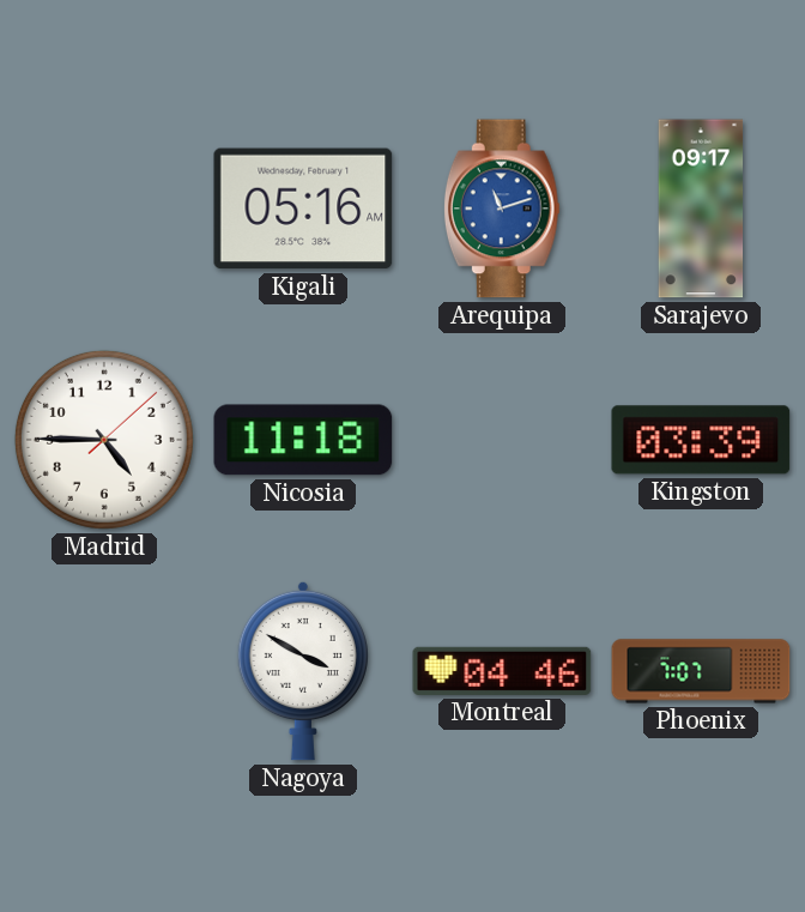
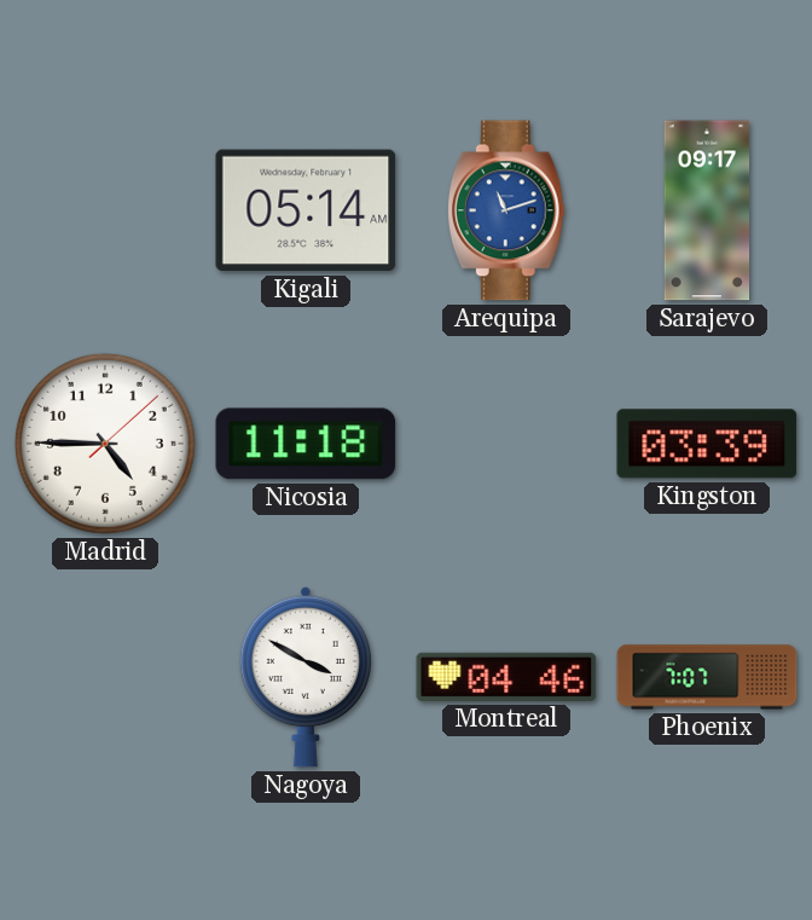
Kigali: 05:16 -> 05:14 (306, 210)
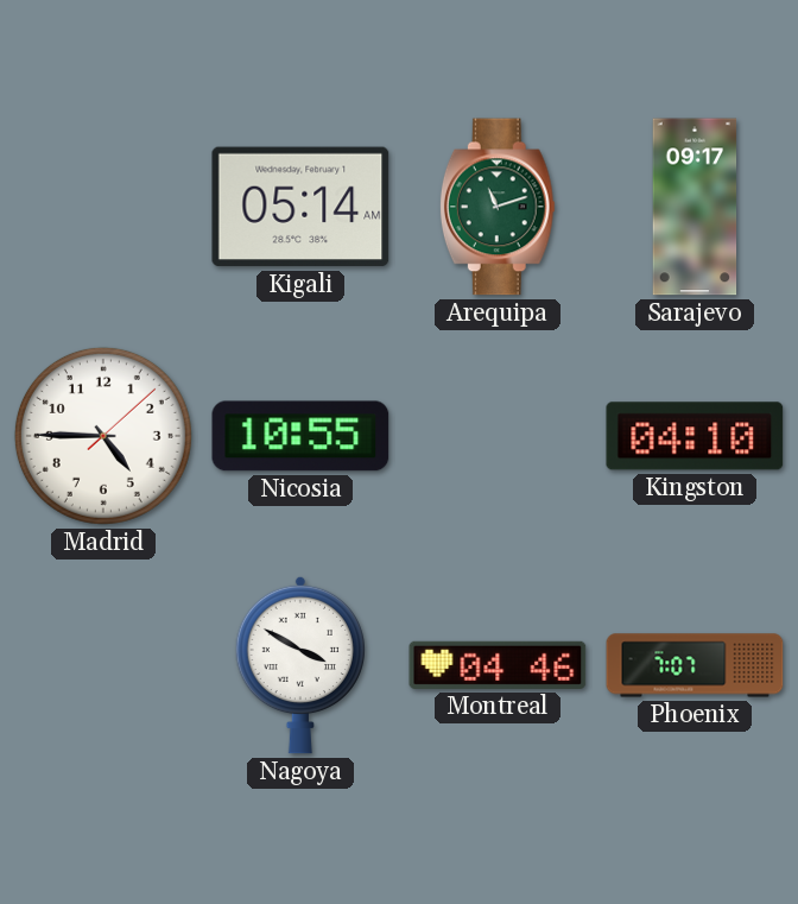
Arequipa dial: blue -> green (498, 207)
Nicosia: 11:18 -> 10:55 (300, 436)
Kingston: 03:39 -> 04:10 (695, 436)
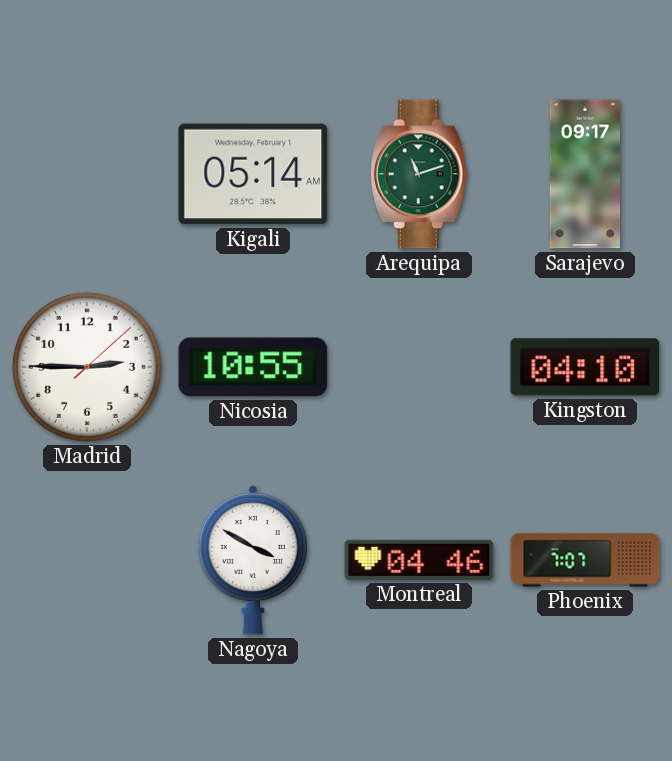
Madrid: 4:45 -> 2:45 (87, 367)
